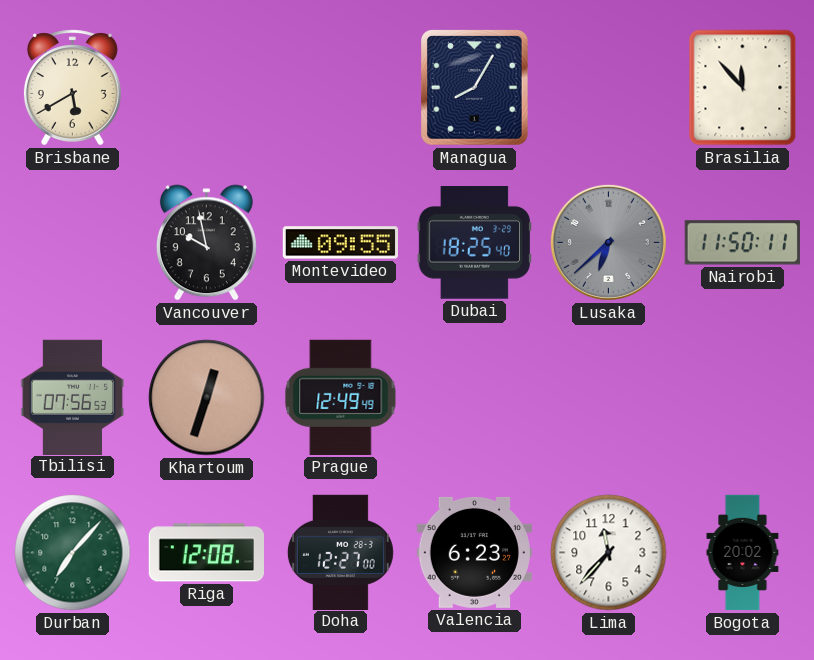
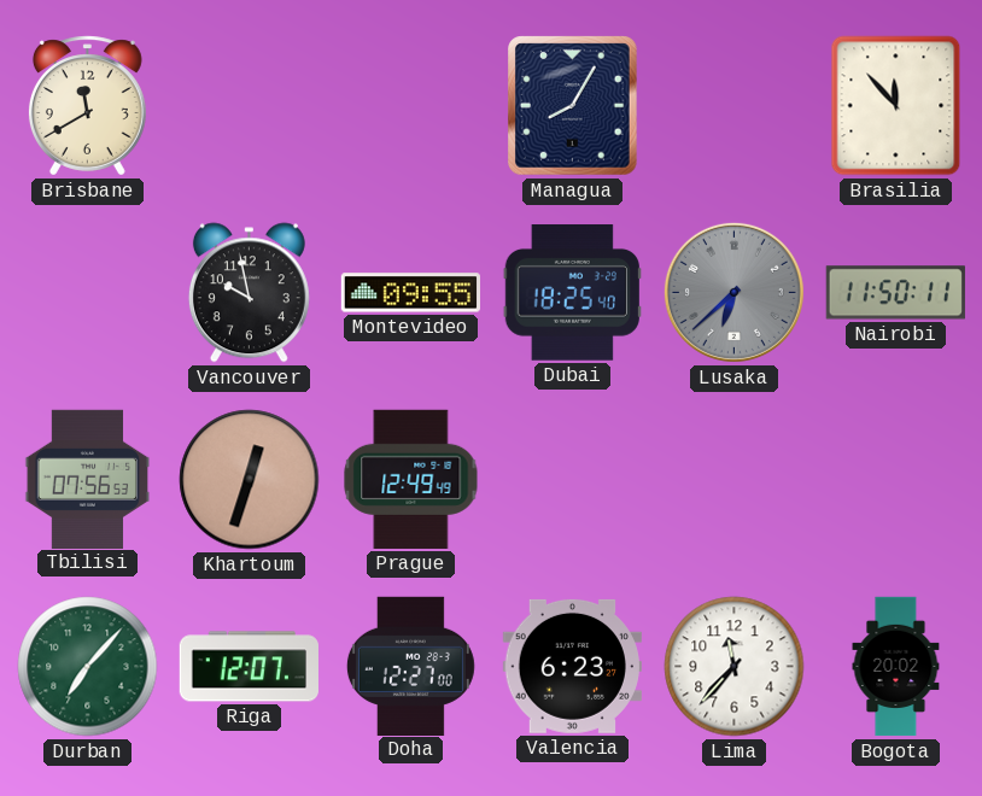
Brisbane: 5:40 -> 11:40 (87, 106)
Riga: 12:08 -> 12:07 (249, 667)
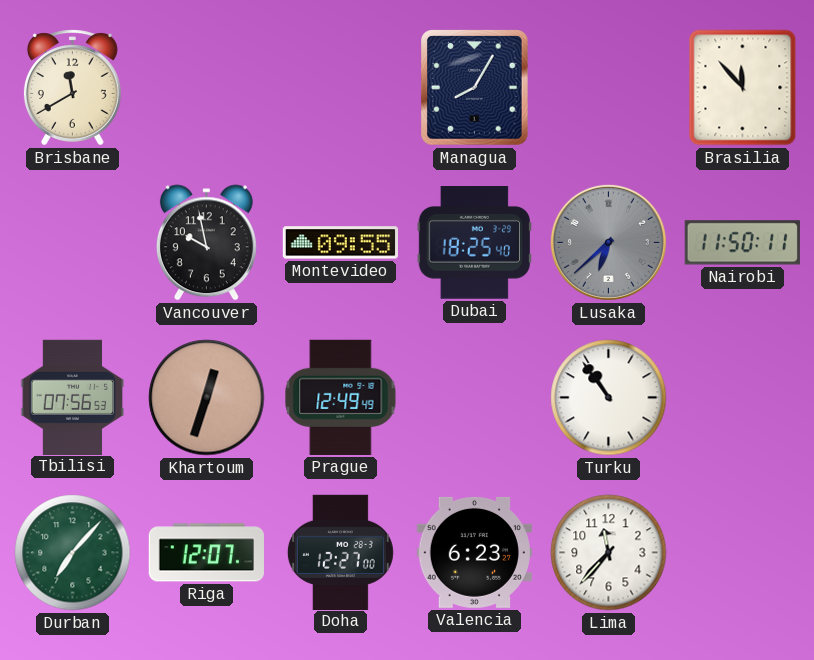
Turku: none -> 10:54 (609, 398)
Bogota: 20:02 -> none (896, 667)
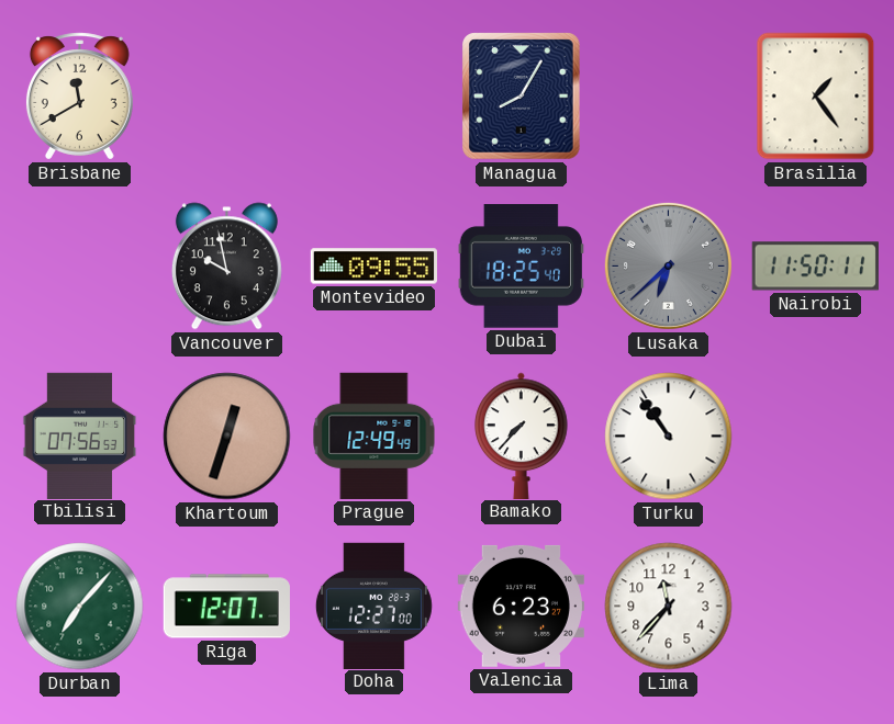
Brasilia: 11:53 -> 1:24 (816, 97)
Bamako: none -> 7:37 (522, 435)
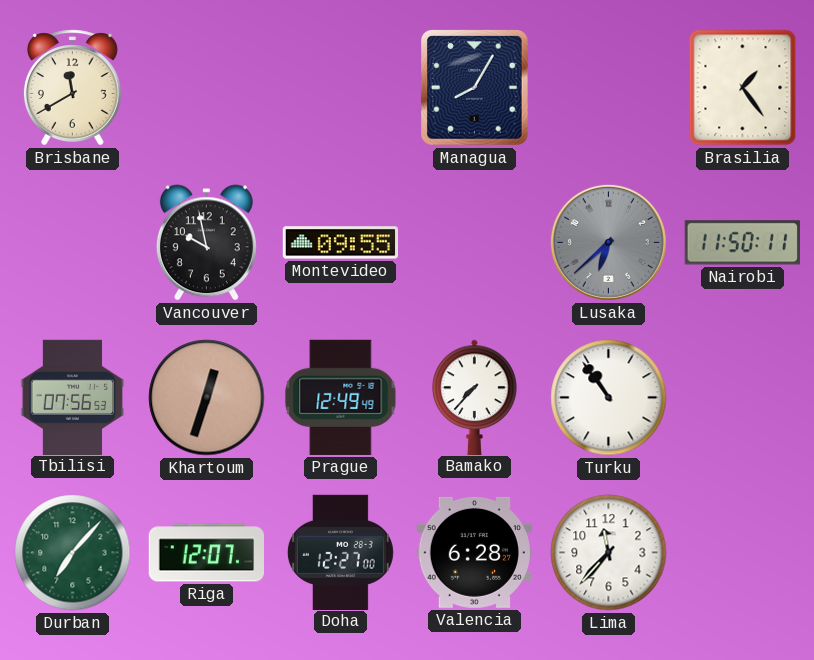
Dubai: 18:25 -> none (521, 267)
Valencia: 6:23 -> 6:28 (474, 552)
